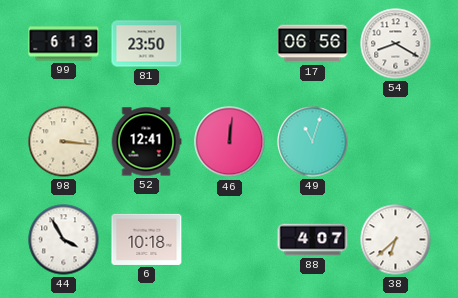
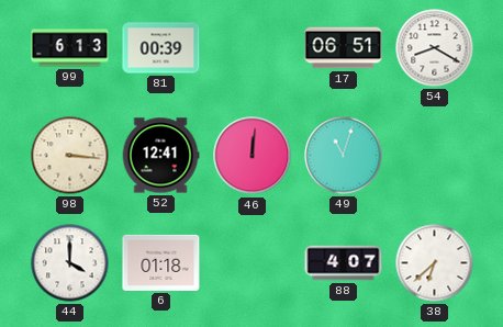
81: 23:50 -> 00:39 (161, 48)
17: 06:56 -> 06:51 (344, 48)
44: 3:55 -> 4:00 (70, 263)
6: 10:18 -> 01:18 (161, 262)
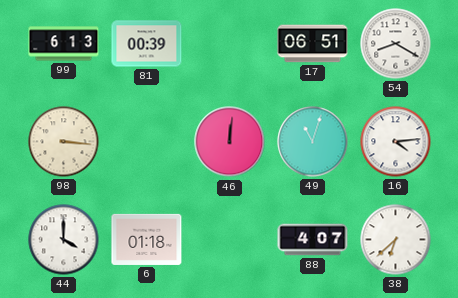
52: 12:41 -> none (160, 156)
16: none -> 4:14 (396, 142)
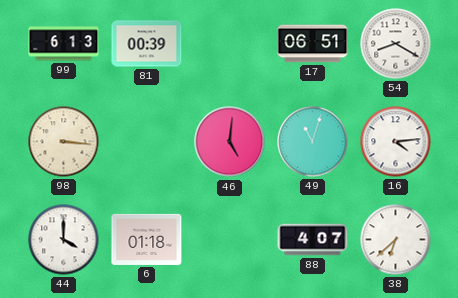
46: 12:01 -> 5:01 (230, 142)
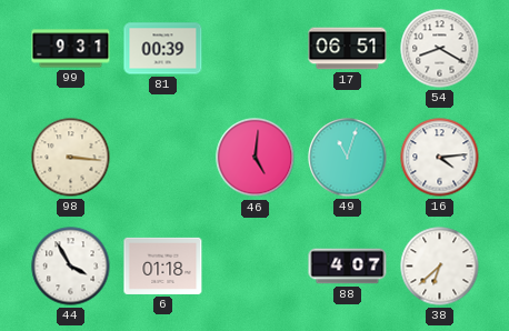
99: 6:13 -> 9:31 (71, 49)
44: 4:00 -> 3:55 (71, 267)
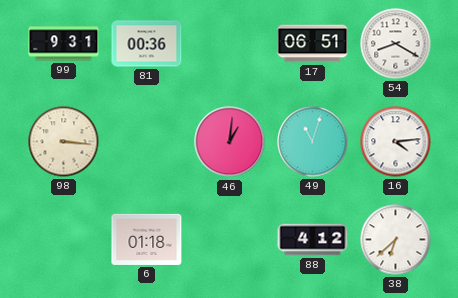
81: 00:39 -> 00:36 (147, 44)
46: 5:01 -> 1:01 (230, 142)
44: 3:55 -> none (71, 267)
88: 4:07 -> 4:12 (313, 240)
